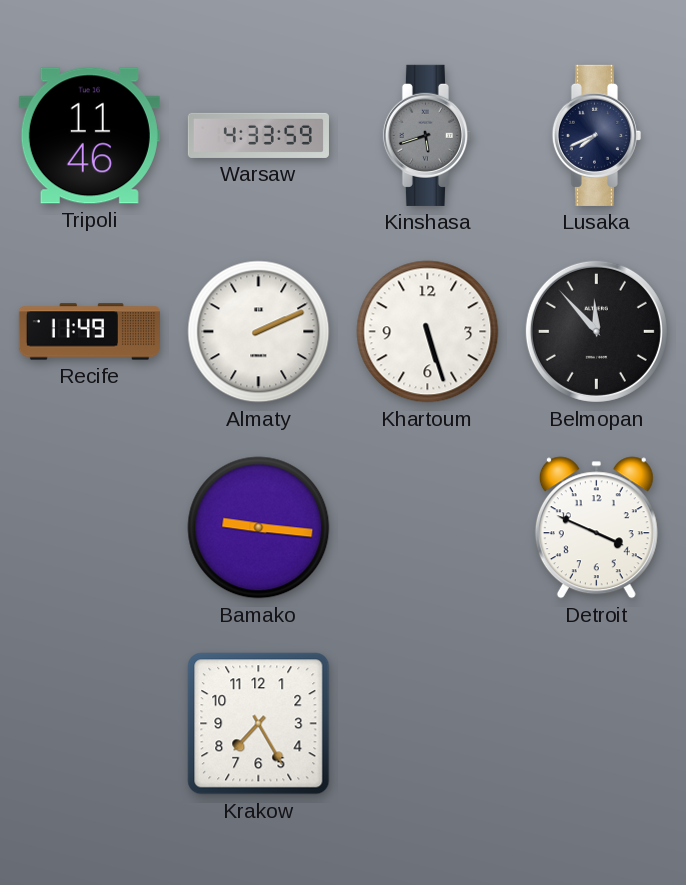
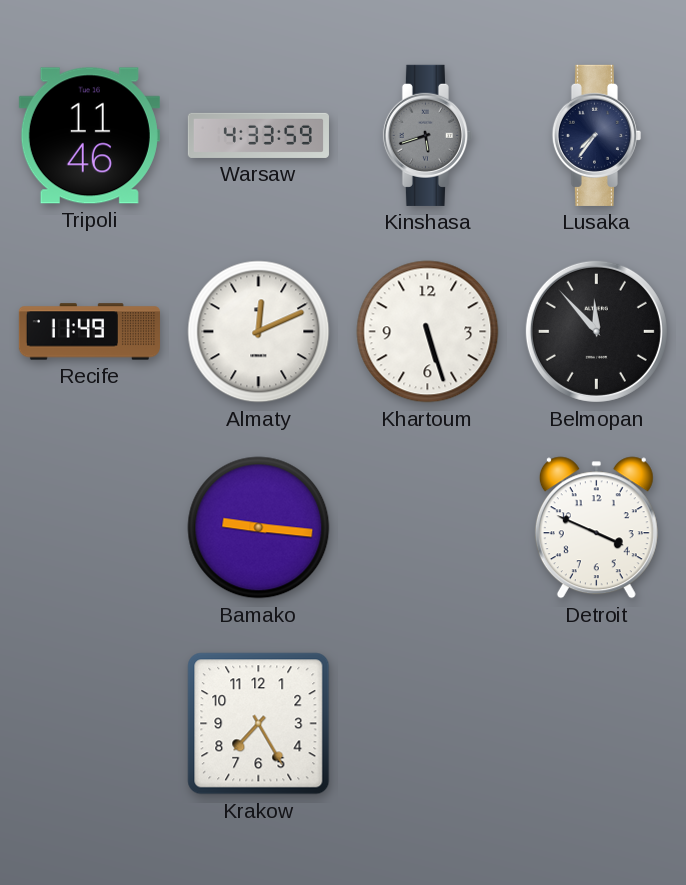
Lusaka: 7:41 -> 7:36 (596, 135)
Almaty: 2:11 -> 12:11 (259, 332)
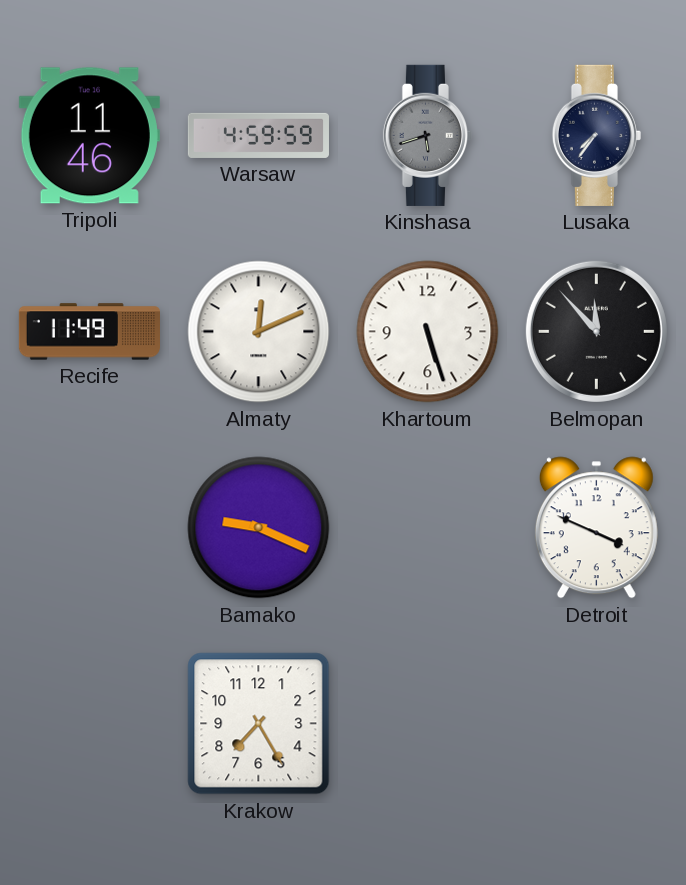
Warsaw: 4:33 -> 4:59 (258, 135)
Bamako: 9:16 -> 9:19 (259, 528)
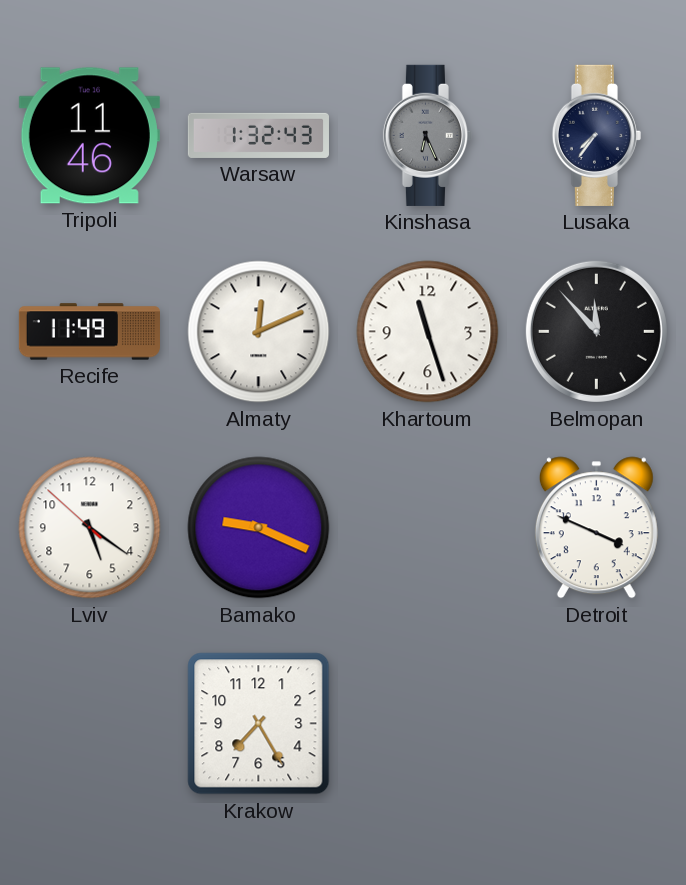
Warsaw: 4:59 -> 1:32 (258, 135)
Kinshasa: 5:42 -> 6:26 (427, 135)
Khartoum: 5:27 -> 11:27 (428, 332)
Lviv: none -> 5:20 (90, 528)
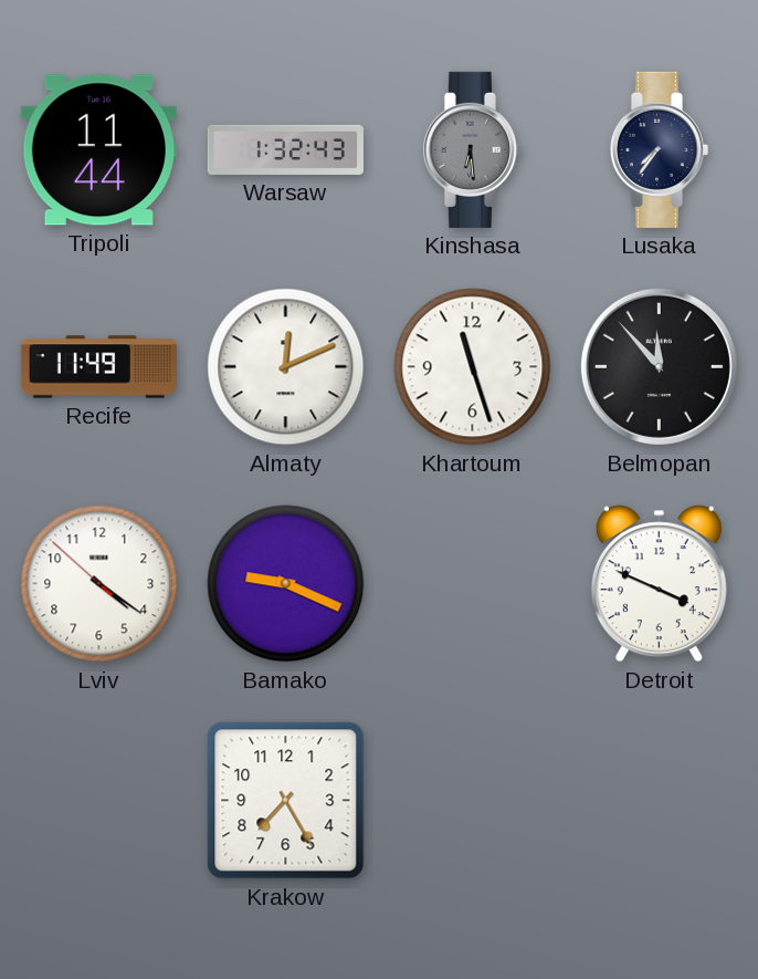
Tripoli: 11:46 -> 11:44 (98, 150)
Kinshasa: 6:26 -> 6:29 (472, 149)
Lviv: 5:20 -> 4:20 (99, 584)
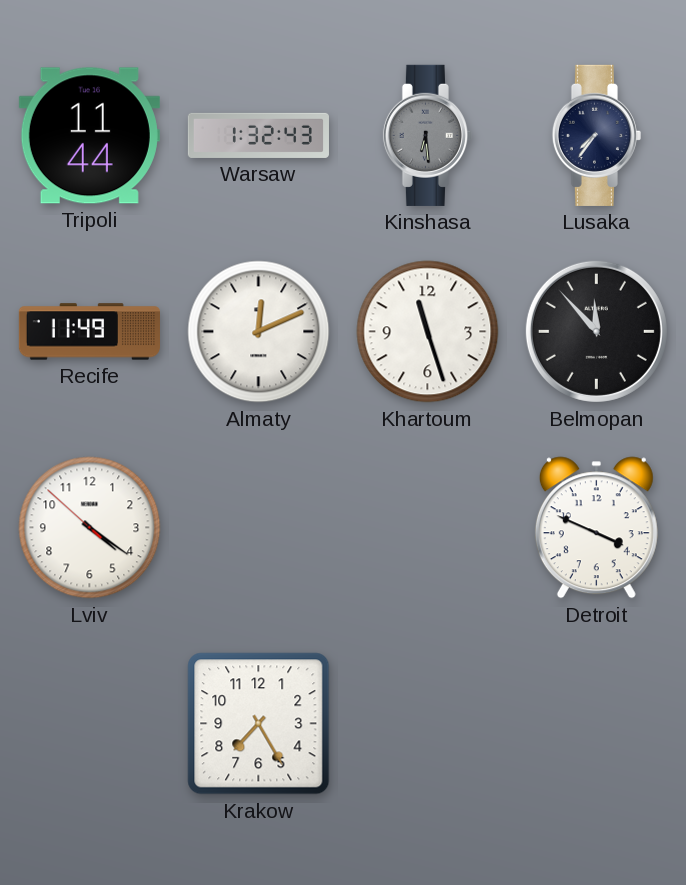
Bamako: 9:19 -> none (286, 584)
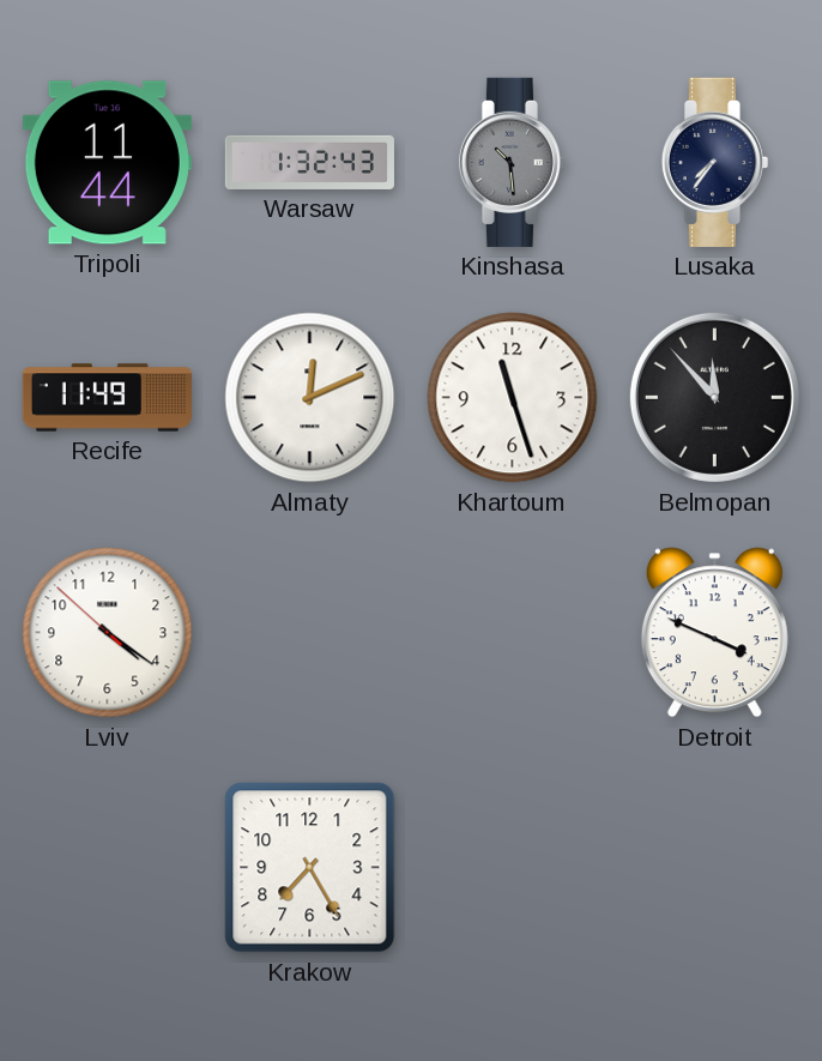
Kinshasa: 6:29 -> 10:29 (512, 162)
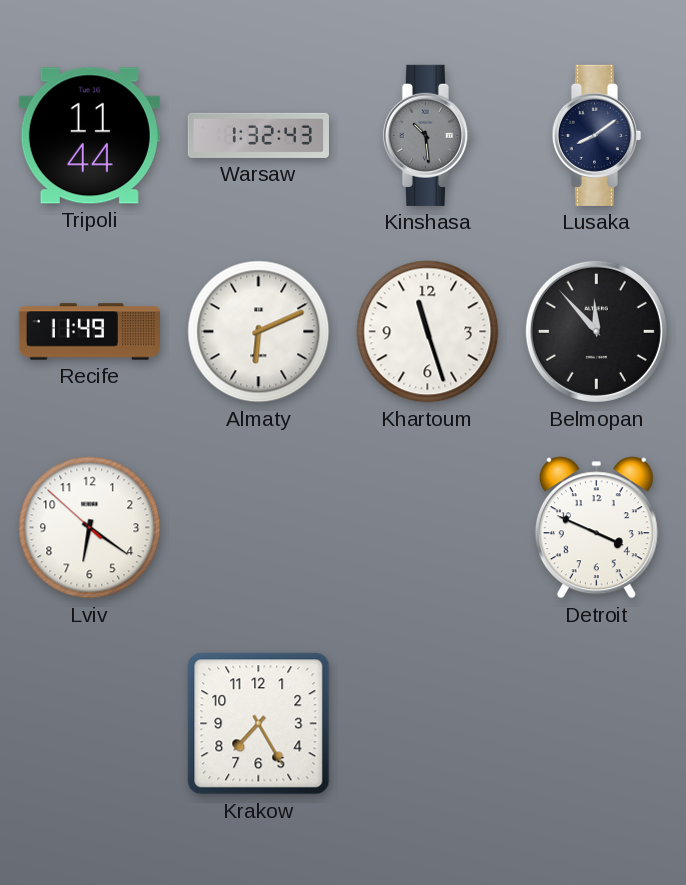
Lusaka: 7:36 -> 8:09 (596, 135)
Almaty: 12:11 -> 6:11 (259, 332)
Lviv: 4:20 -> 6:20 (90, 528)
